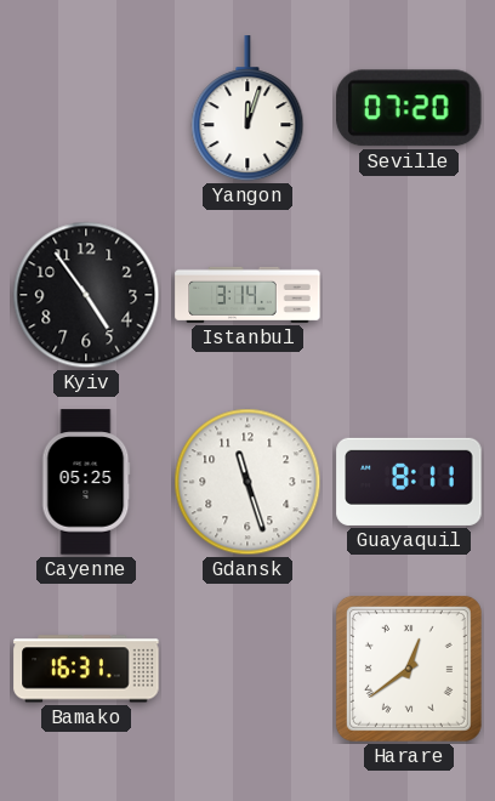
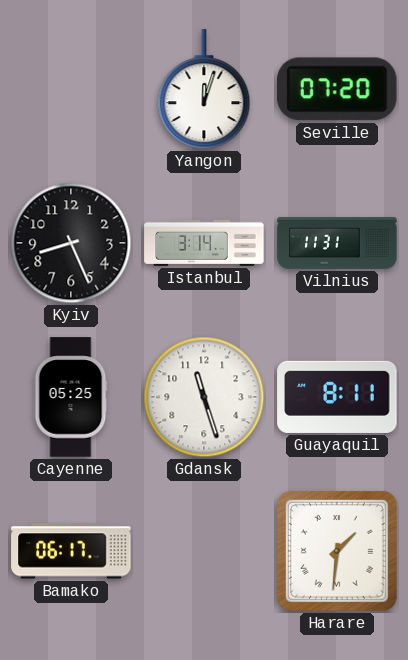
Kyiv: 4:54 -> 8:26 (71, 243)
Vilnius: none -> 11:31 (337, 243)
Bamako: 16:31 -> 06:17 (71, 551)
Harare: 12:39 -> 1:31 (337, 551)
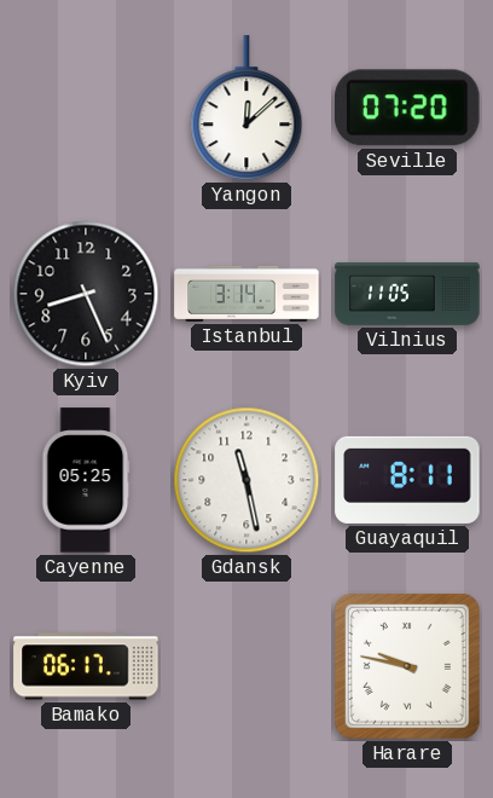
Yangon: 12:03 -> 12:08 (246, 109)
Vilnius: 11:31 -> 11:05 (407, 294)
Gdansk: 11:27 -> 11:28 (246, 480)
Harare: 1:31 -> 9:47 (407, 666)
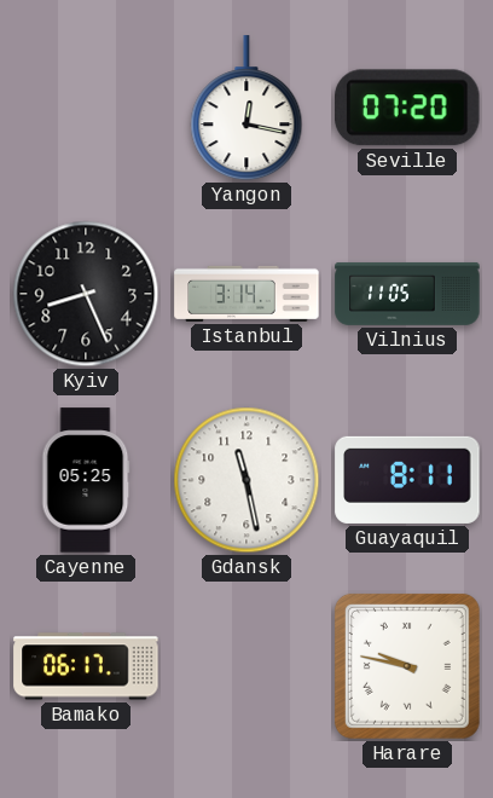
Yangon: 12:08 -> 12:17 (246, 109)
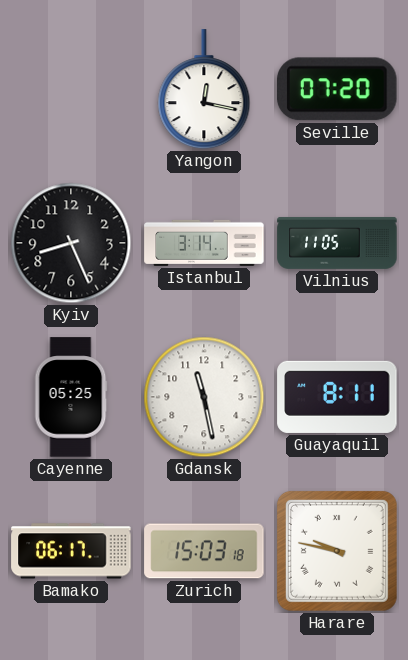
Zurich: none -> 15:03 (204, 551)
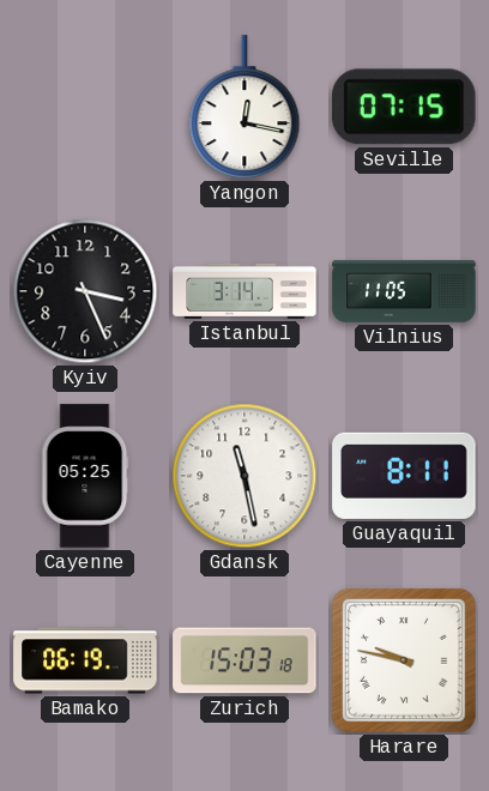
Seville: 07:20 -> 07:15 (405, 107)
Kyiv: 8:26 -> 3:26 (85, 291)
Bamako: 06:17 -> 06:19 (85, 660)
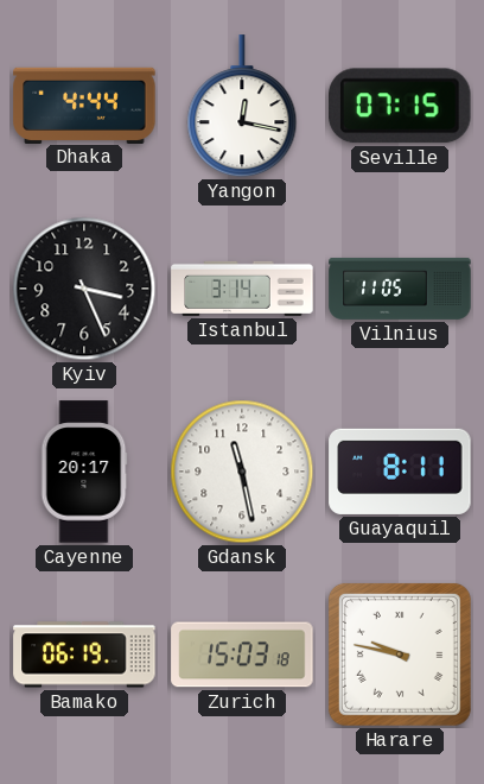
Dhaka: none -> 4:44 (84, 105)
Cayenne: 05:25 -> 20:17 (84, 472)
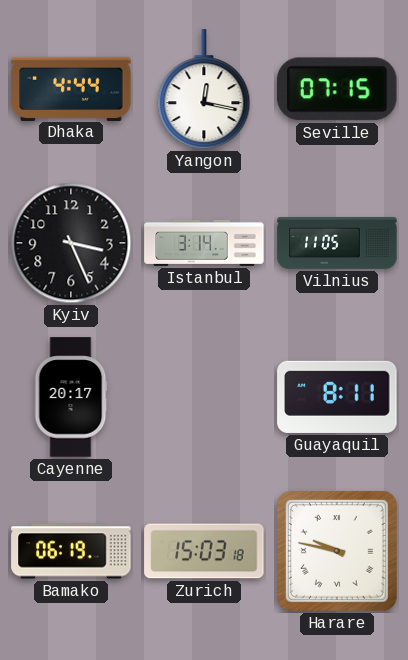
Gdansk: 11:28 -> none (242, 472)
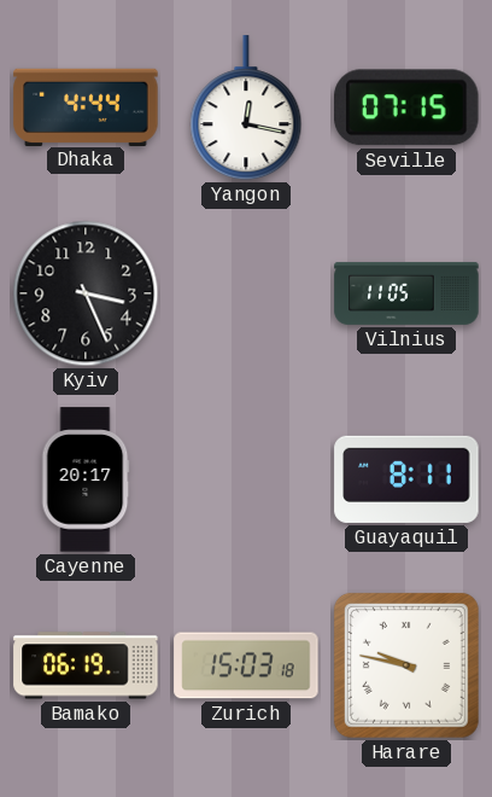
Istanbul: 3:14 -> none (204, 243)
